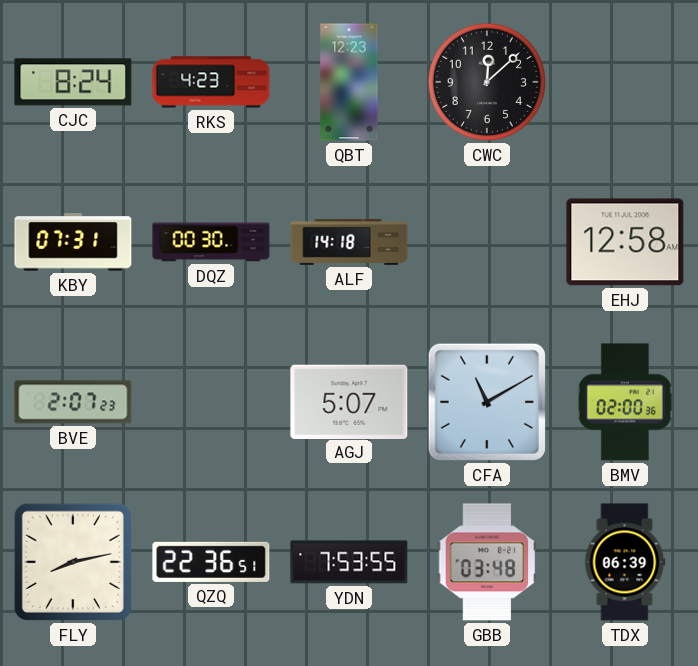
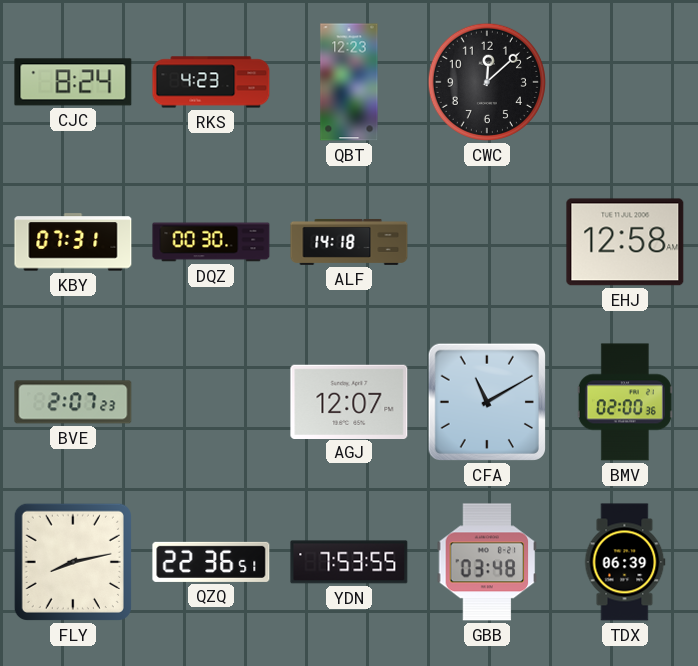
AGJ: 5:07 -> 12:07 (349, 401)
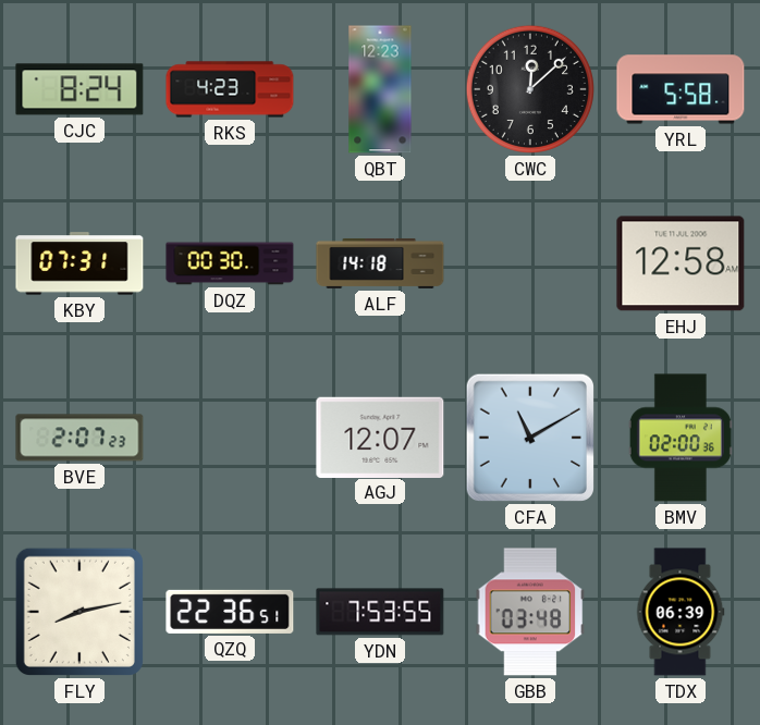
YRL: none -> 5:58 (681, 89)
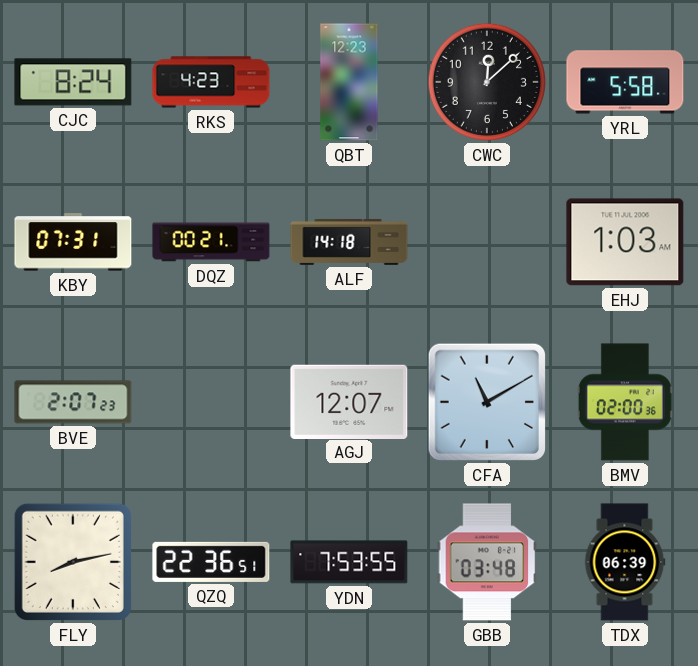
DQZ: 00:30 -> 00:21 (211, 242)
EHJ: 12:58 -> 1:03 (625, 242)
